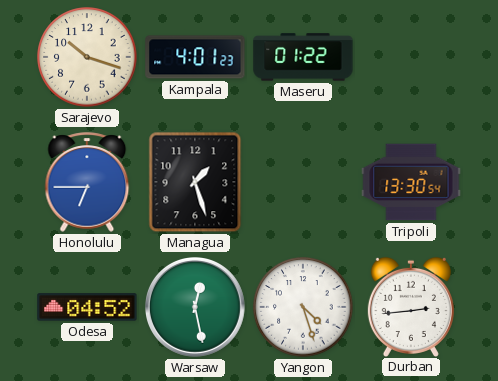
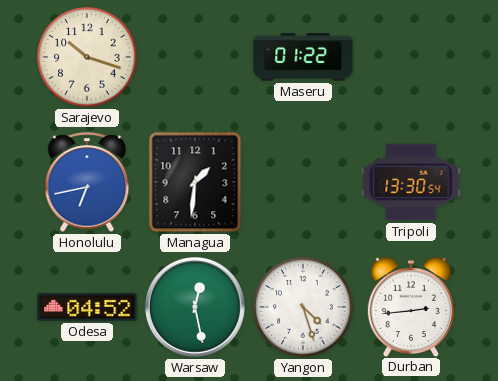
Kampala: 4:01 -> none (195, 57)
Honolulu: 6:45 -> 6:43 (87, 182)
Managua: 1:27 -> 1:31 (195, 182)
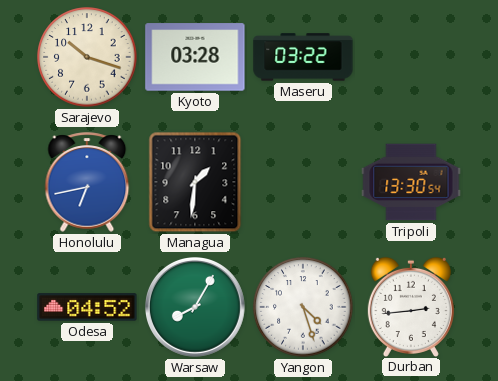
Kyoto: none -> 03:28 (195, 57)
Maseru: 01:22 -> 03:22 (303, 57)
Warsaw: 12:28 -> 8:05 (196, 308)
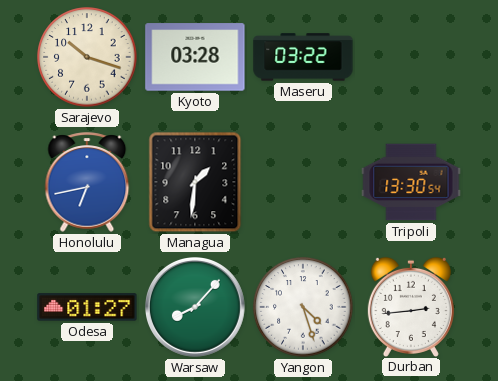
Odesa: 04:52 -> 01:27 (87, 307)
Warsaw: 8:05 -> 8:07 (196, 308)
